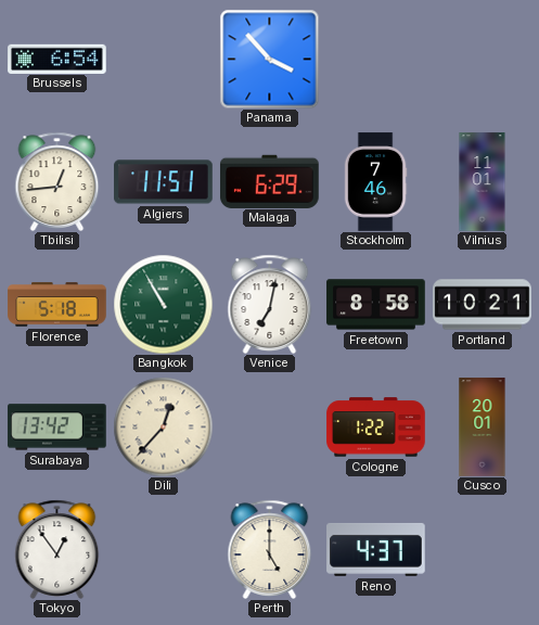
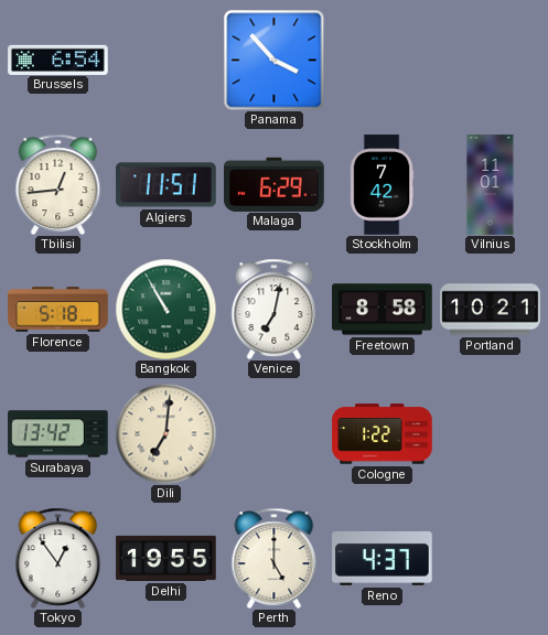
Stockholm: 7:46 -> 7:42 (382, 185)
Dili: 12:37 -> 7:01 (165, 433)
Cusco: 20:01 -> none (483, 428)
Delhi: none -> 19:55 (166, 558)
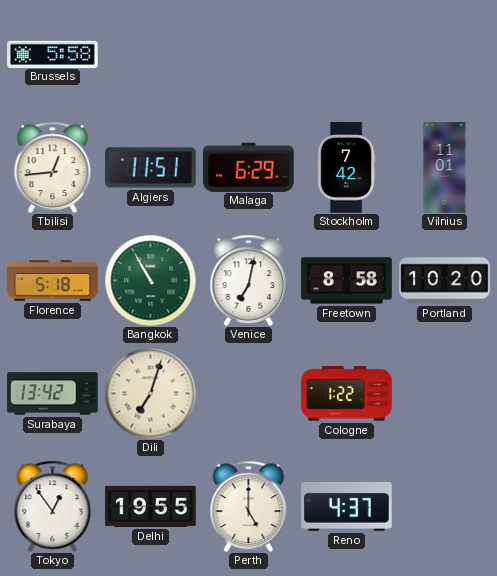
Brussels: 6:54 -> 5:58 (53, 54)
Panama: 3:53 -> none (273, 60)
Portland: 10:21 -> 10:20 (445, 281)
Dili: 7:01 -> 7:03 (150, 393)
